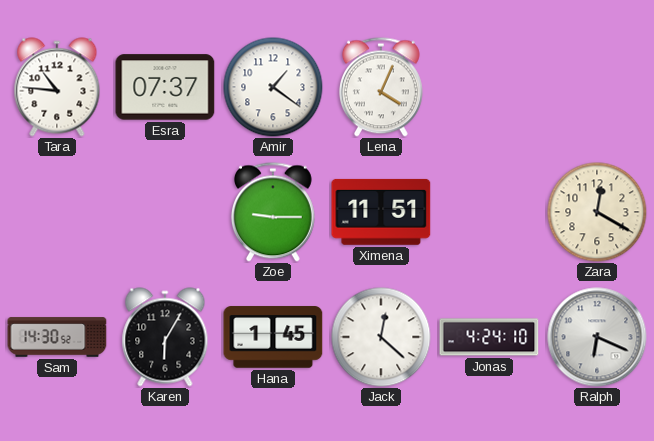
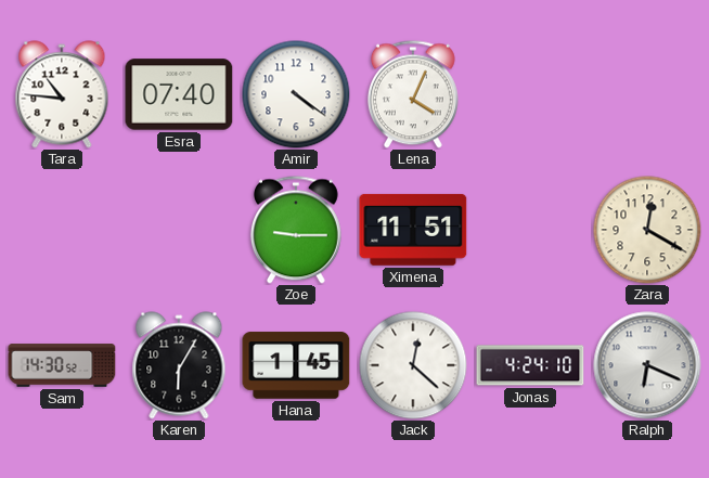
Esra: 07:37 -> 07:40 (179, 94)
Amir: 1:21 -> 4:21 (296, 94)
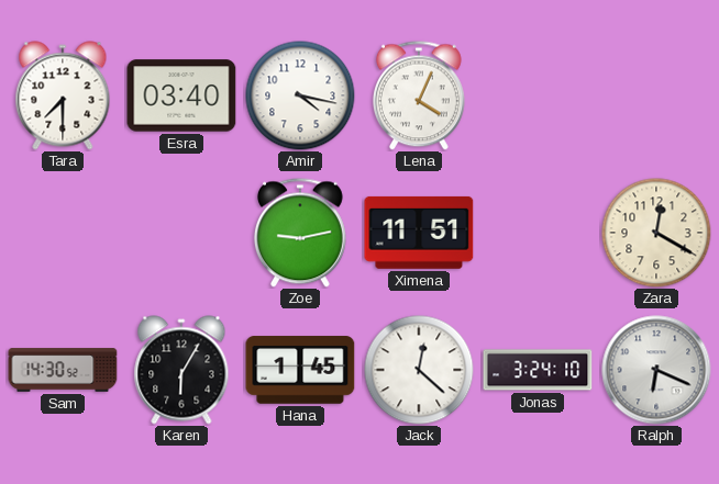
Tara: 10:46 -> 7:30 (63, 95)
Esra: 07:40 -> 03:40 (181, 95)
Amir: 4:21 -> 4:17 (300, 95)
Zoe: 9:15 -> 9:13 (300, 233)
Jonas: 4:24 -> 3:24 (538, 370)
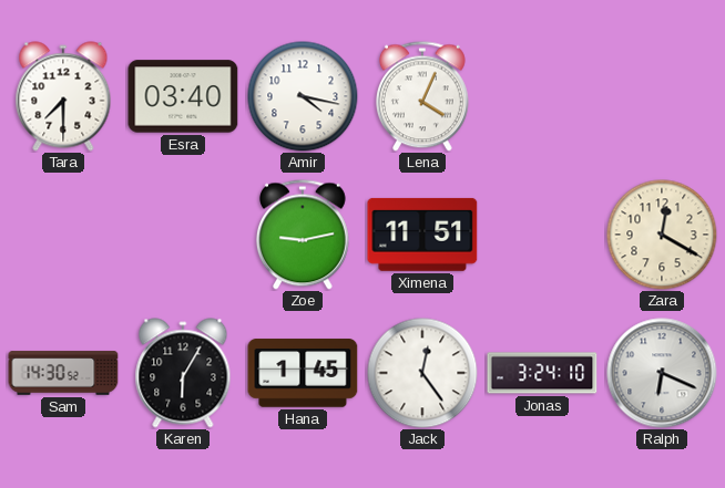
Jack: 12:22 -> 12:24 (422, 373)
